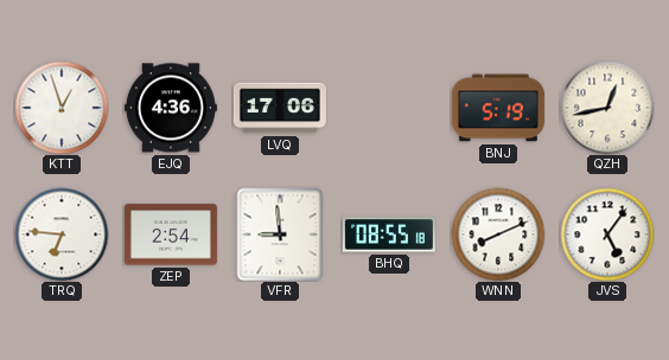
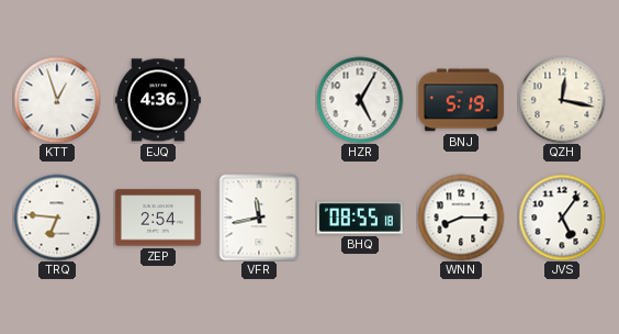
LVQ: 17:06 -> none (280, 108)
HZR: none -> 5:05 (360, 100)
QZH: 12:43 -> 12:17 (562, 100)
VFR: 8:59 -> 11:43 (259, 218)
WNN: 8:11 -> 8:15 (461, 218)
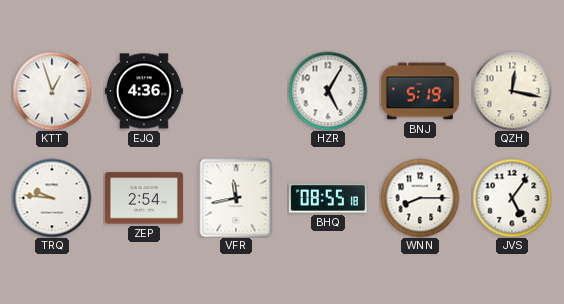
TRQ: 6:46 -> 9:46 (52, 198)
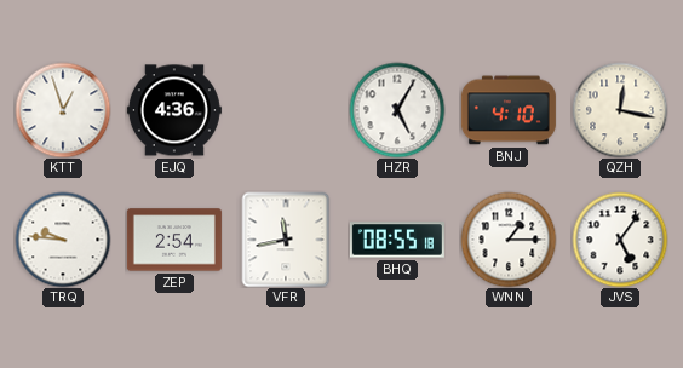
BNJ: 5:19 -> 4:10 (509, 110)
WNN: 8:15 -> 1:15 (509, 240)
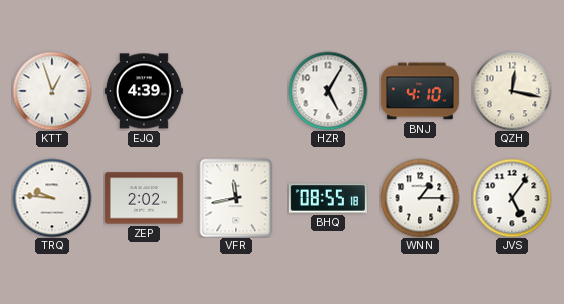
EJQ: 4:36 -> 4:39 (144, 91)
ZEP: 2:54 -> 2:02 (144, 198)
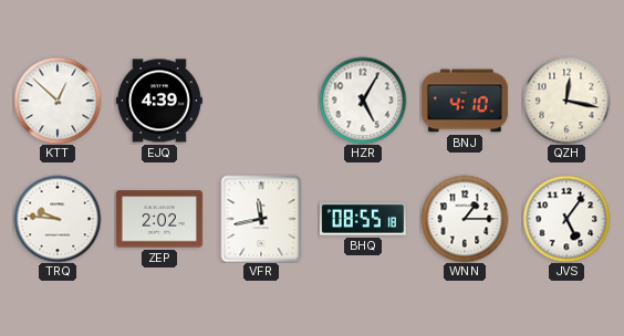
KTT: 12:57 -> 12:52 (58, 101)
